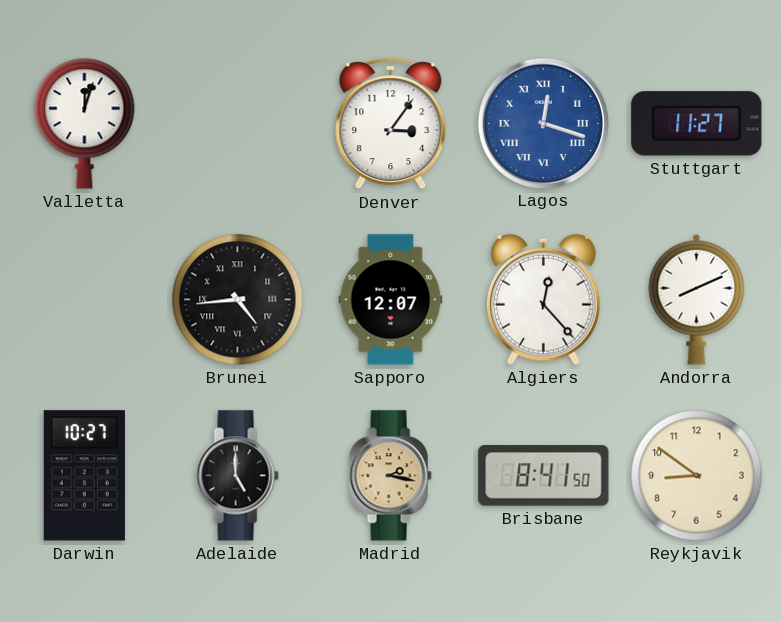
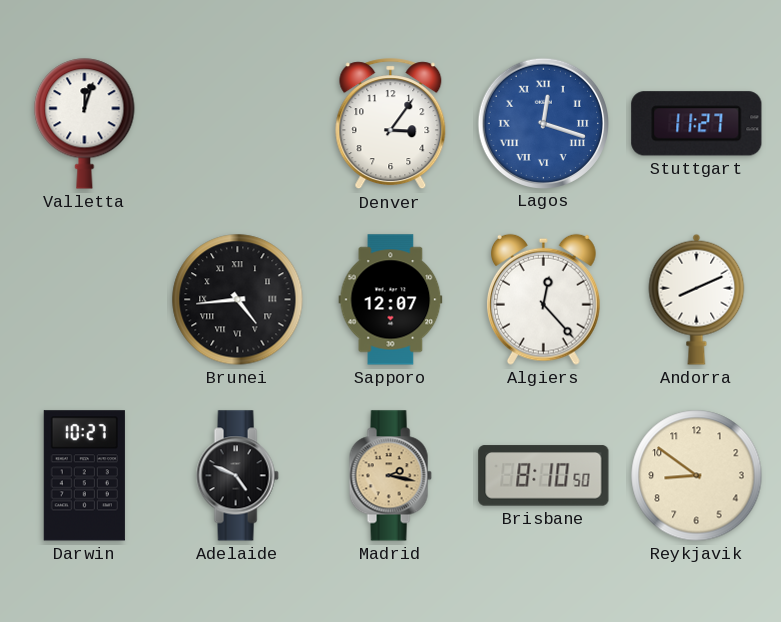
Adelaide: 5:00 -> 4:49 (237, 476)
Brisbane: 8:41 -> 8:10 (544, 476)
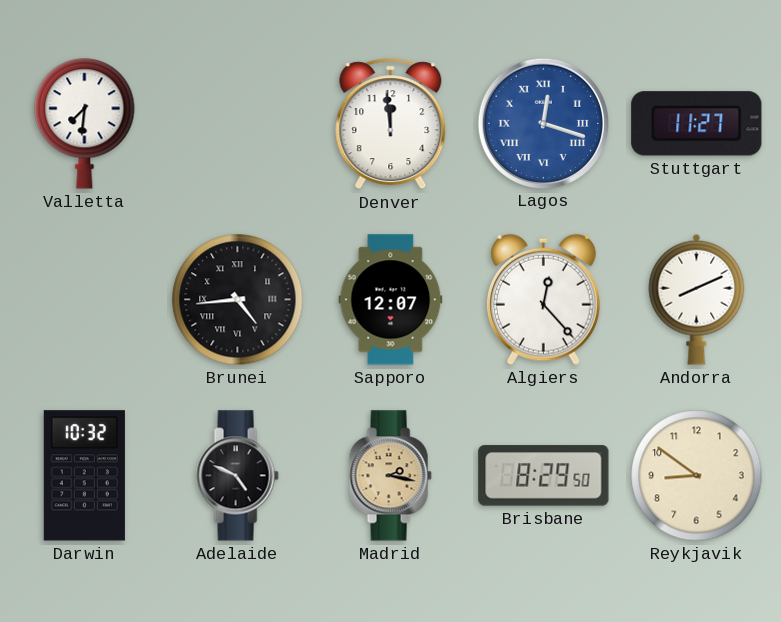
Valletta: 12:03 -> 7:31 (85, 124)
Denver: 3:06 -> 11:59 (391, 124)
Darwin: 10:27 -> 10:32 (84, 476)
Brisbane: 8:10 -> 8:29 (544, 476)
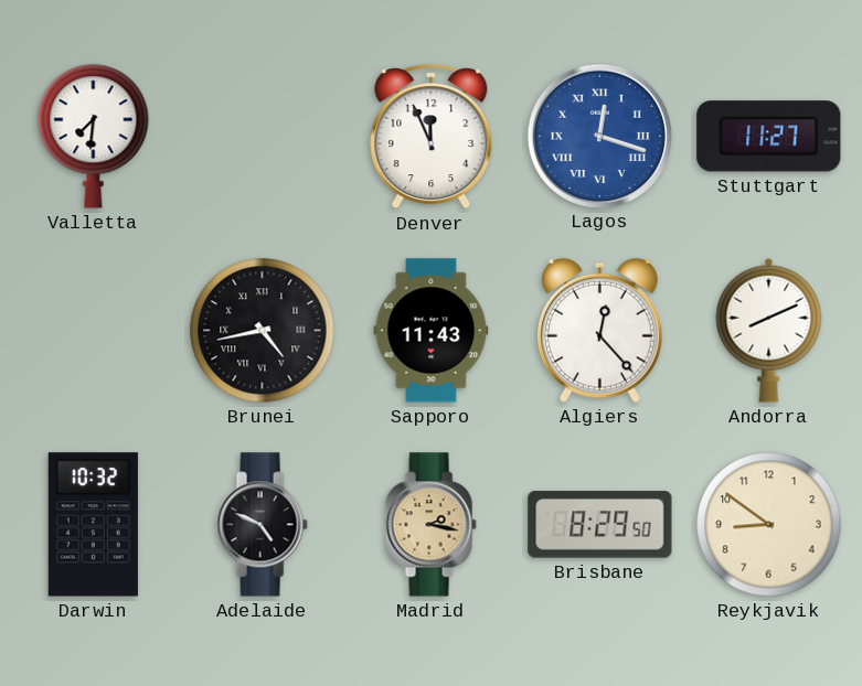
Denver: 11:59 -> 11:56 (432, 137)
Brunei: 4:44 -> 4:43 (263, 331)
Sapporo: 12:07 -> 11:43 (432, 331)
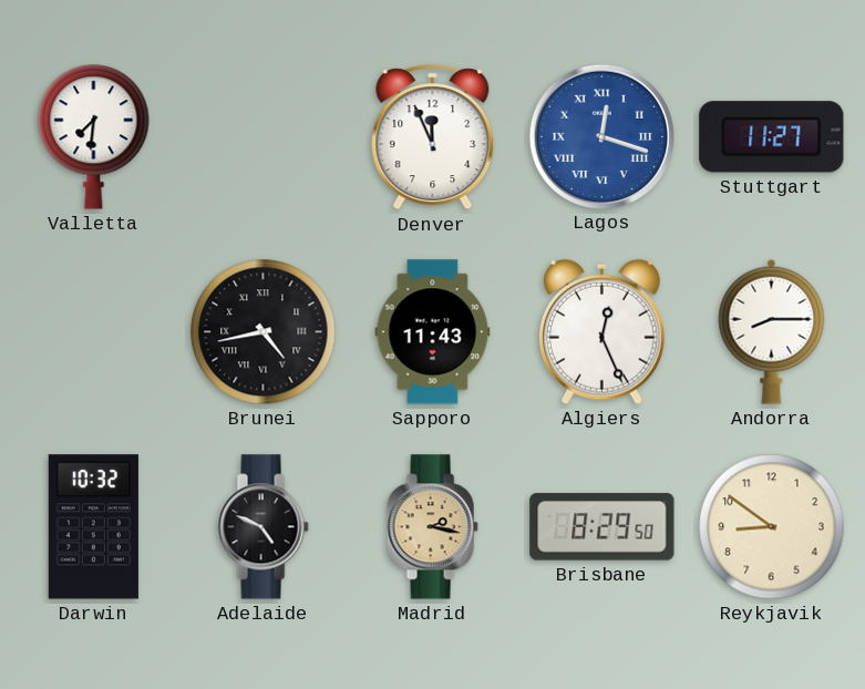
Algiers: 12:23 -> 12:26 (601, 331)
Andorra: 8:11 -> 8:15 (772, 331)
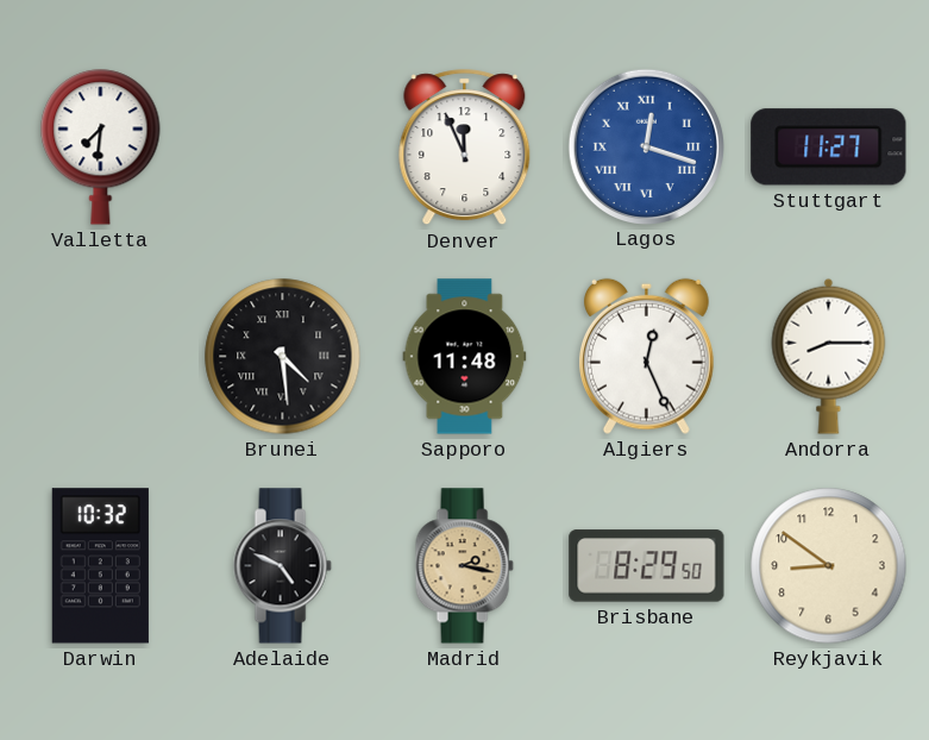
Brunei: 4:43 -> 4:29 (283, 357)
Sapporo: 11:43 -> 11:48 (465, 357)
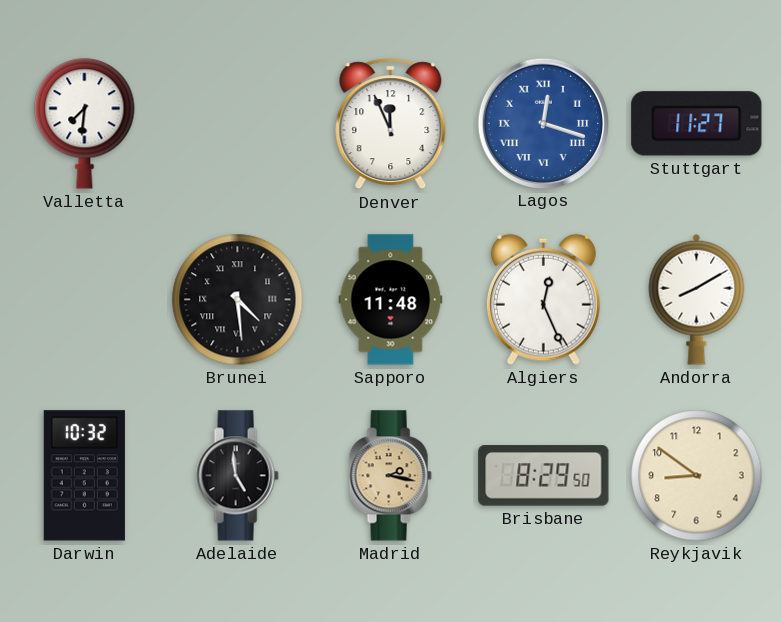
Andorra: 8:15 -> 8:10 (697, 299)
Adelaide: 4:49 -> 4:59 (237, 476)
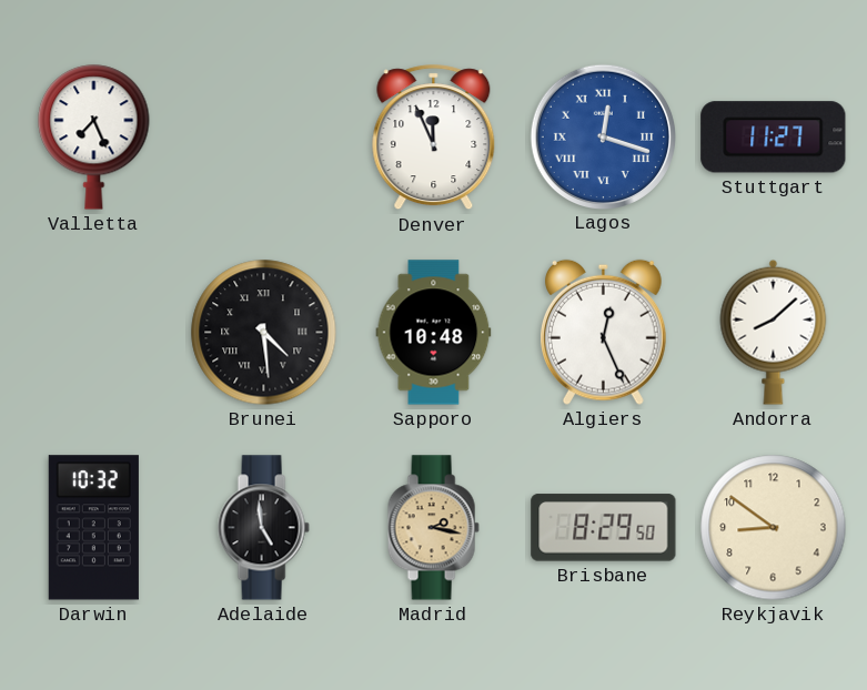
Valletta: 7:31 -> 7:26 (94, 138)
Sapporo: 11:48 -> 10:48 (434, 333)
Andorra: 8:10 -> 8:08 (774, 332)
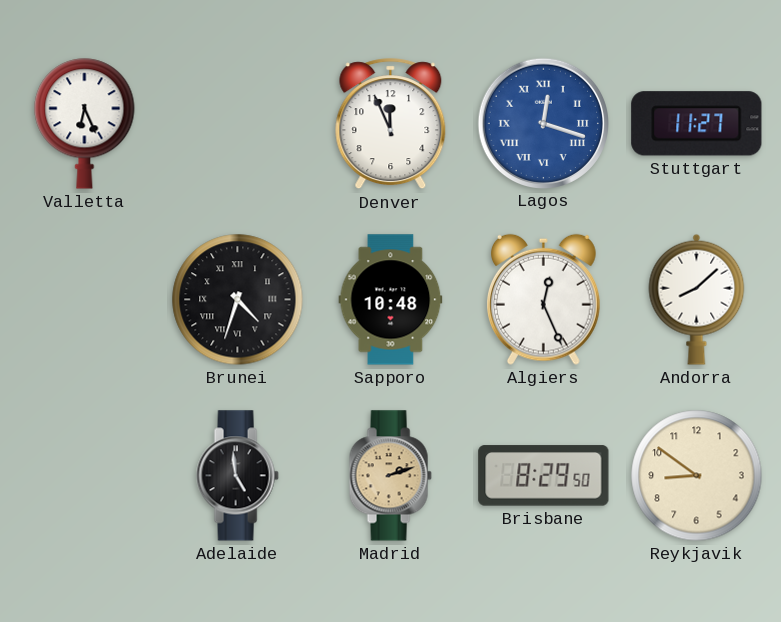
Valletta: 7:26 -> 6:26 (85, 124)
Brunei: 4:29 -> 4:33 (238, 300)
Darwin: 10:32 -> none (93, 528)
Madrid: 2:17 -> 2:12 (390, 476)
